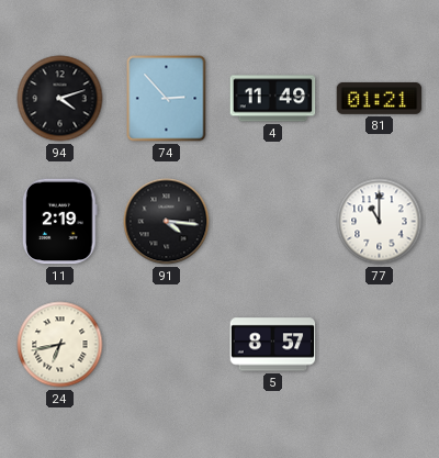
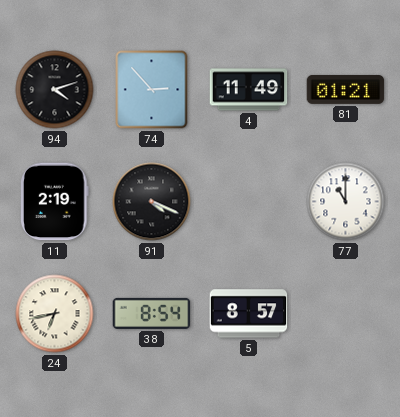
91: 4:16 -> 4:19 (152, 202)
38: none -> 8:54 (152, 313)
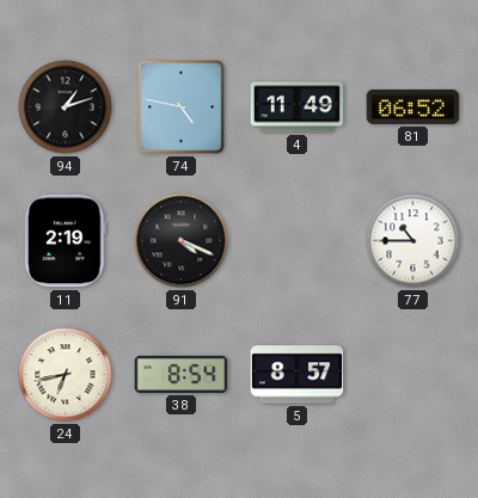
94: 4:12 -> 1:12 (66, 107)
74: 2:53 -> 4:47 (182, 107)
81: 01:21 -> 06:52 (413, 106)
77: 11:00 -> 10:45 (413, 241)
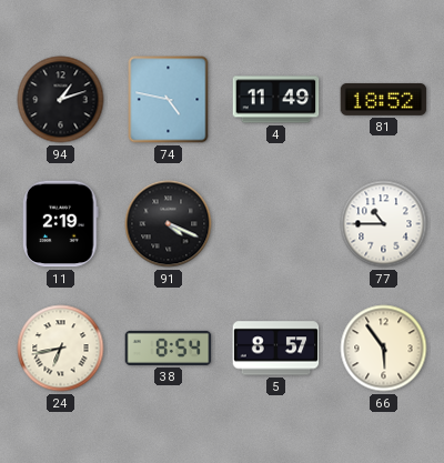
81: 06:52 -> 18:52 (384, 99)
66: none -> 5:54 (384, 349)
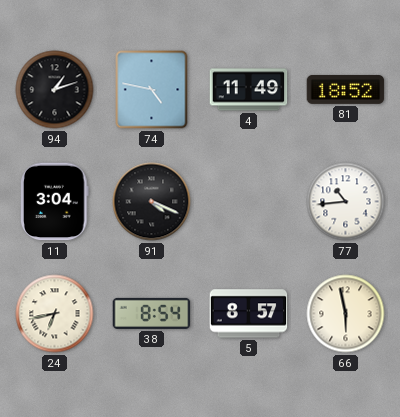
11: 2:19 -> 3:04 (55, 202)
77: 10:45 -> 10:44 (346, 202)
66: 5:54 -> 5:58 (346, 314)
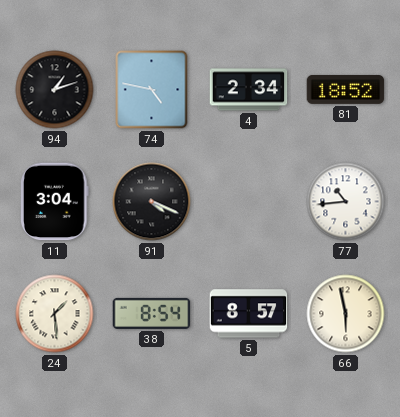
4: 11:49 -> 2:34 (249, 90)
24: 6:43 -> 1:29 (55, 314)
